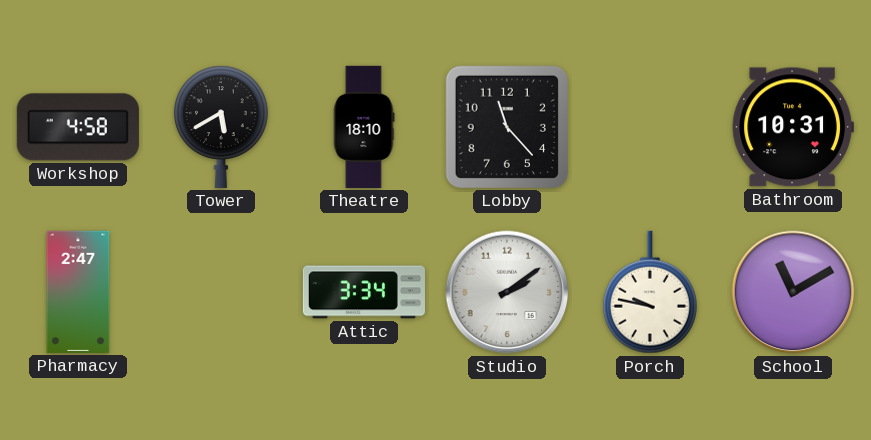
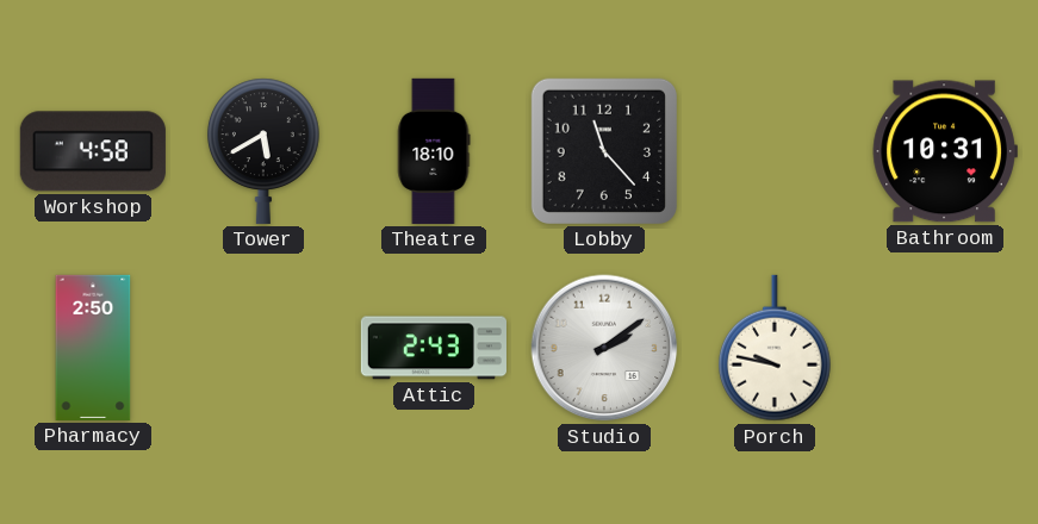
Pharmacy: 2:47 -> 2:50 (93, 348)
Attic: 3:34 -> 2:43 (434, 348)
School: 11:10 -> none (793, 292)
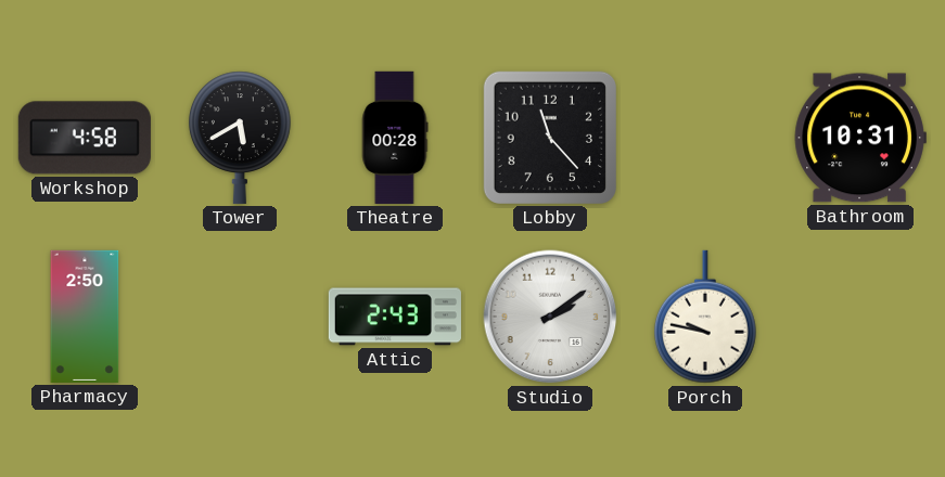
Theatre: 18:10 -> 00:28 (395, 138)
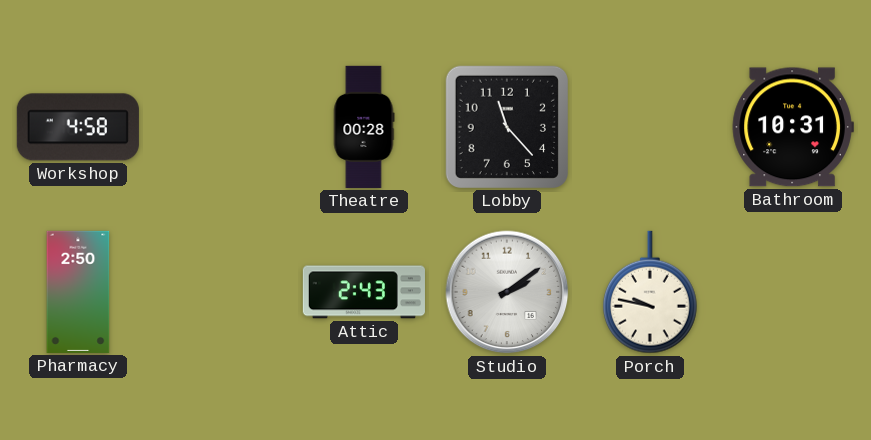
Tower: 5:40 -> none (240, 138)
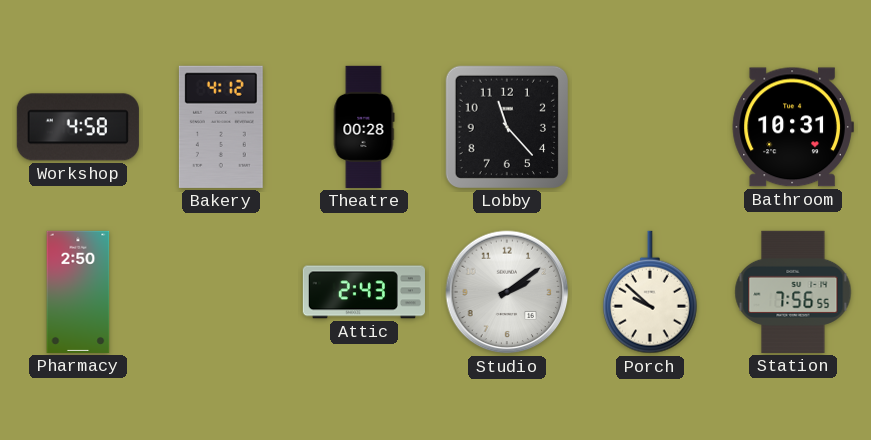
Bakery: none -> 4:12 (221, 127)
Porch: 9:47 -> 9:52 (650, 292)
Station: none -> 7:56 (793, 292)
